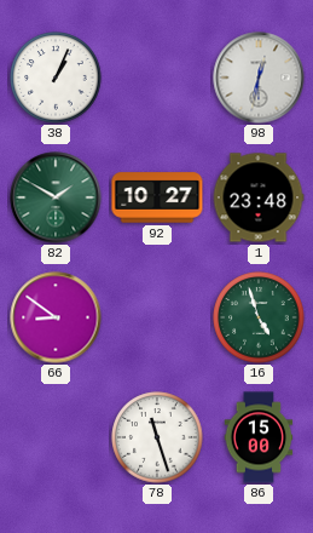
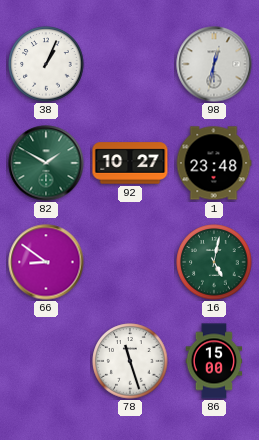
16: 4:57 -> 5:02 (214, 262)
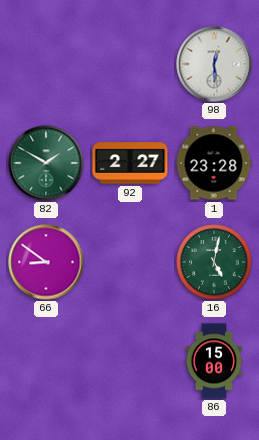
38: 1:04 -> none (46, 64)
98: 12:32 -> 12:29 (214, 64)
92: 10:27 -> 2:27 (130, 163)
1: 23:48 -> 23:28 (214, 163)
78: 11:27 -> none (130, 361)
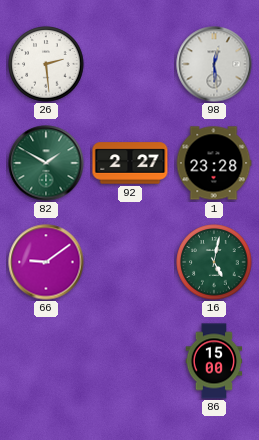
26: none -> 2:29 (46, 64)
66: 8:51 -> 9:09 (46, 262)
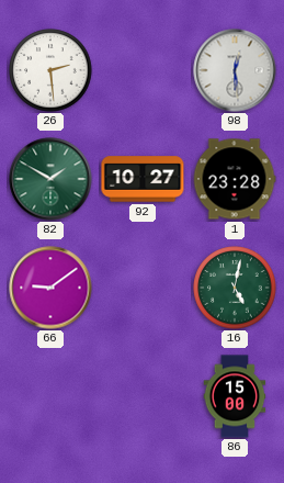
92: 2:27 -> 10:27 (143, 179)
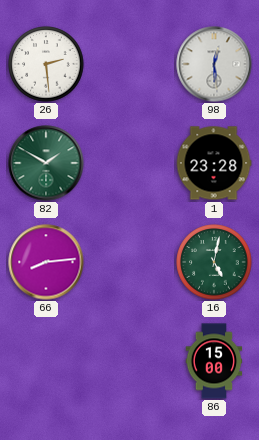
92: 10:27 -> none (143, 179)
66: 9:09 -> 8:14 (46, 262)
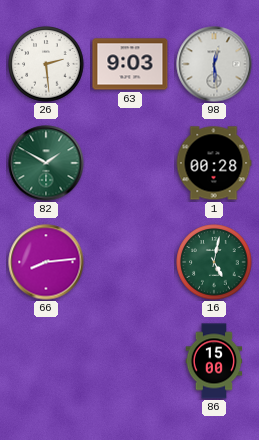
63: none -> 9:03 (130, 64)
1: 23:28 -> 00:28 (214, 163)
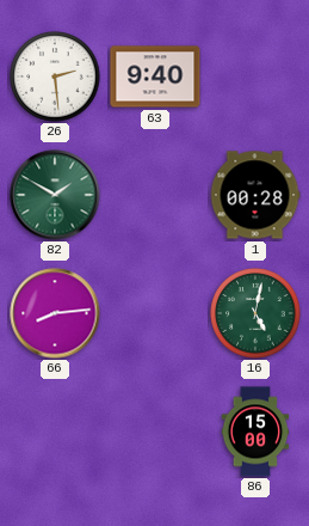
63: 9:03 -> 9:40 (155, 77)
98: 12:29 -> none (214, 64)
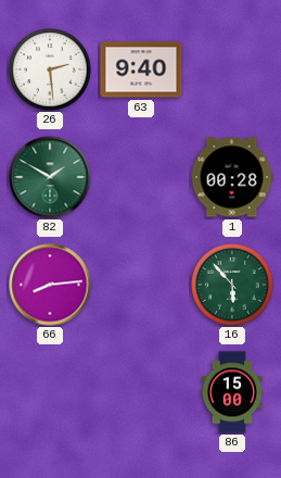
16: 5:02 -> 5:53 (232, 285)
